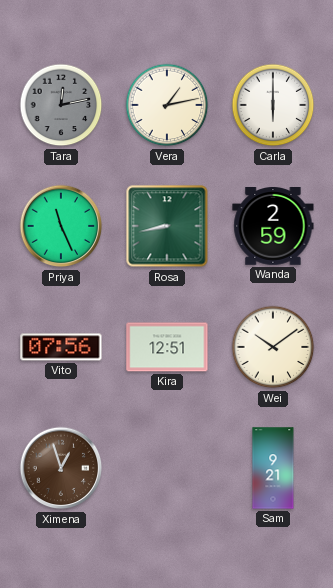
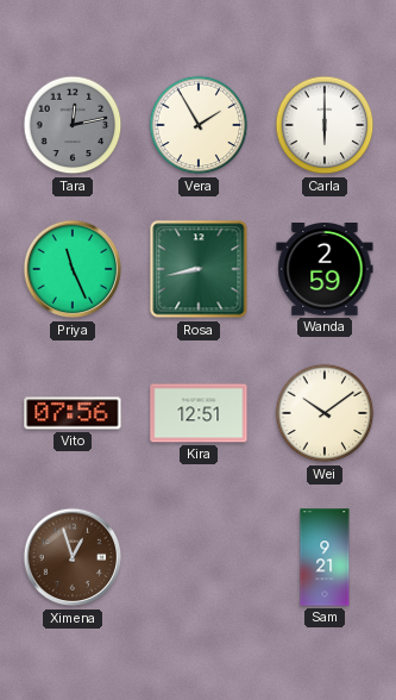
Vera: 1:13 -> 1:55 (199, 125)
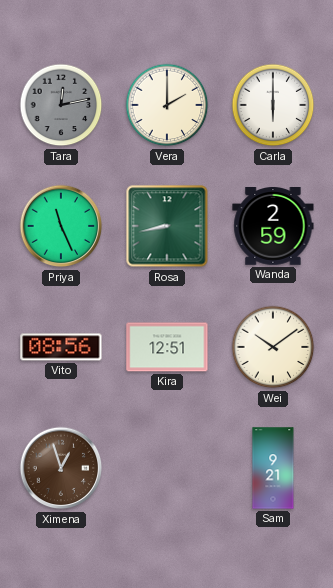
Vera: 1:55 -> 2:00 (167, 105)
Vito: 07:56 -> 08:56 (61, 347)
